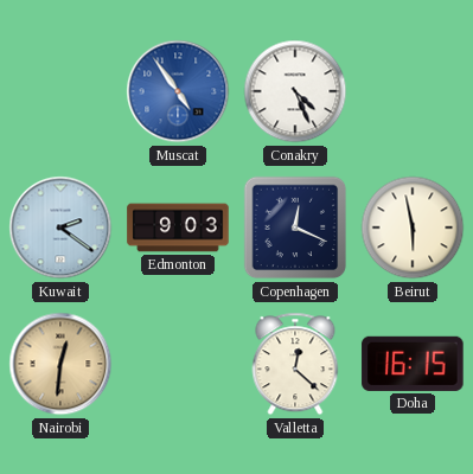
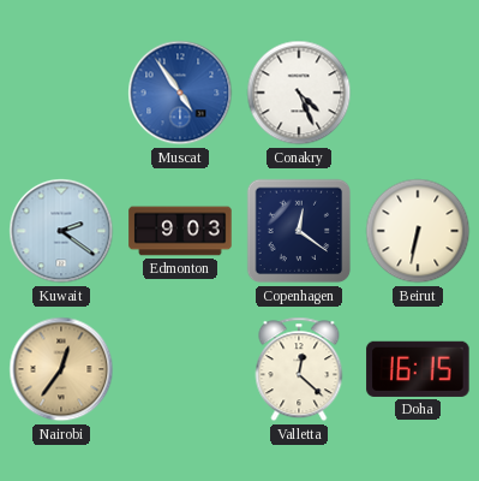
Copenhagen: 12:19 -> 12:21 (299, 231)
Beirut: 5:58 -> 6:32 (418, 231)
Nairobi: 12:31 -> 12:36 (61, 369)
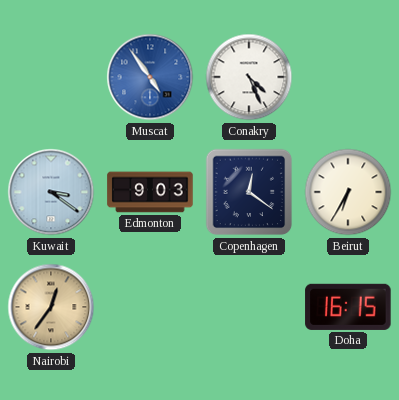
Kuwait: 2:21 -> 3:21 (51, 192)
Beirut: 6:32 -> 6:35 (348, 192)
Valletta: 12:22 -> none (299, 369)
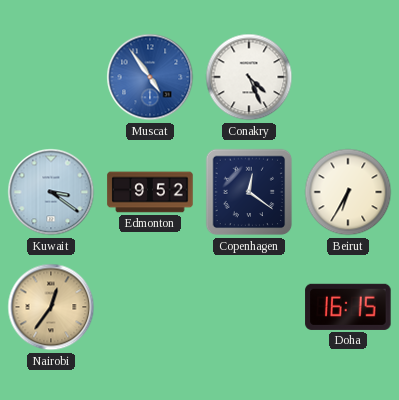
Edmonton: 9:03 -> 9:52 (150, 192)
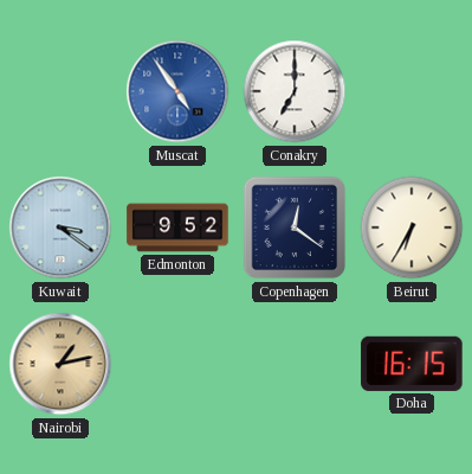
Conakry: 4:26 -> 7:00 (295, 91)
Nairobi: 12:36 -> 1:13 (60, 364)
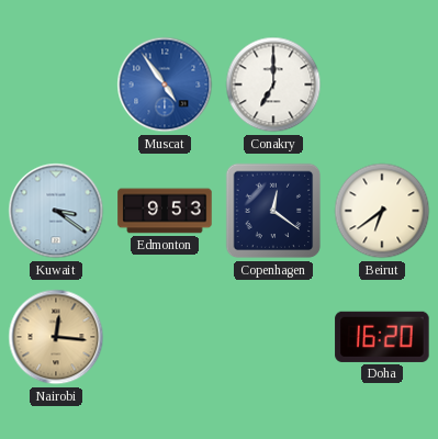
Edmonton: 9:52 -> 9:53 (165, 211)
Beirut: 6:35 -> 6:39 (382, 211)
Nairobi: 1:13 -> 12:16 (56, 337)
Doha: 16:15 -> 16:20 (382, 337)
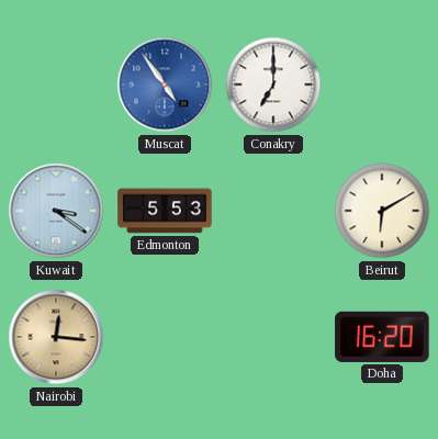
Edmonton: 9:53 -> 5:53 (165, 211)
Copenhagen: 12:21 -> none (273, 211)
Beirut: 6:39 -> 6:10 (382, 211)
